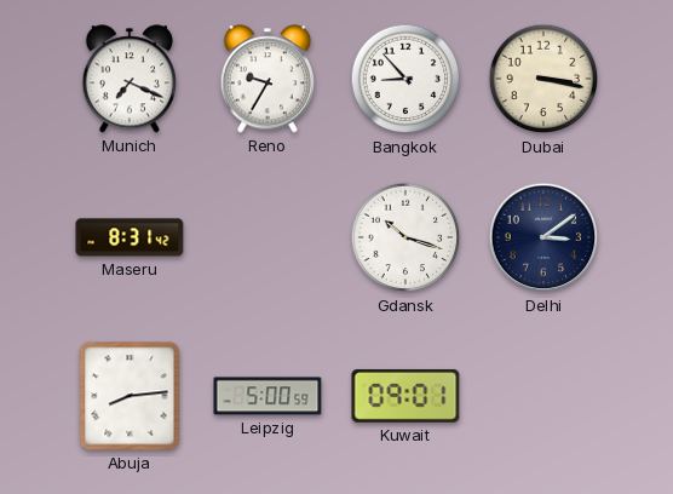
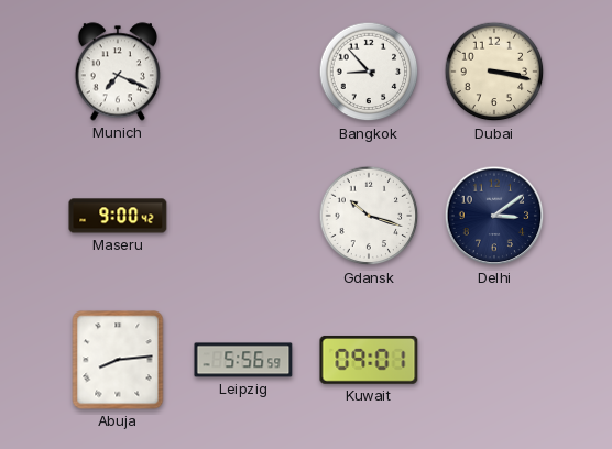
Reno: 9:35 -> none (266, 79)
Maseru: 8:31 -> 9:00 (118, 216)
Leipzig: 5:00 -> 5:56 (243, 360)
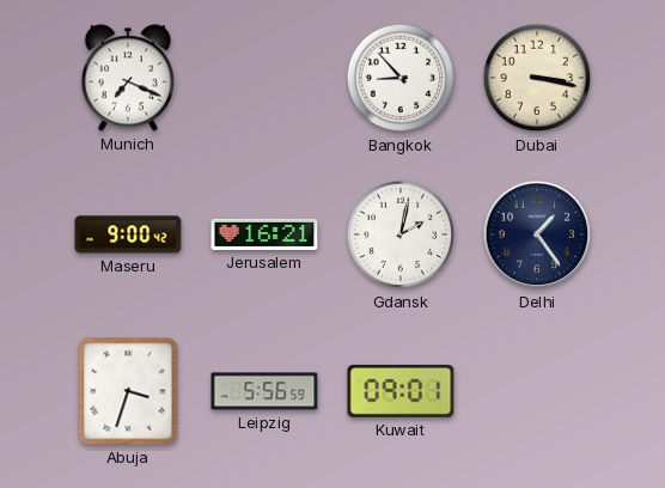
Jerusalem: none -> 16:21 (264, 234)
Gdansk: 10:18 -> 2:02 (401, 234)
Delhi: 3:09 -> 1:24 (537, 234)
Abuja: 8:14 -> 3:33 (128, 391)
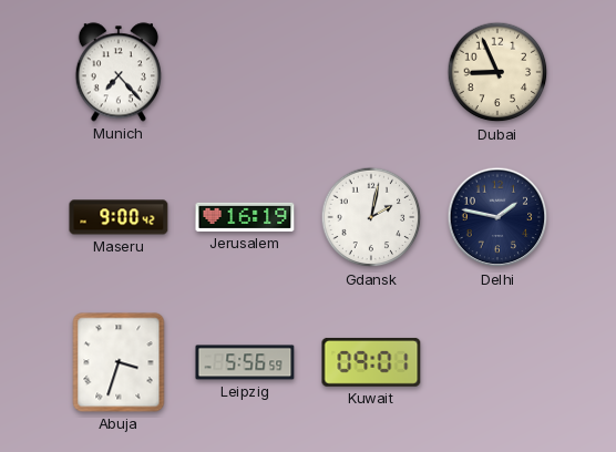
Munich: 7:19 -> 7:23 (117, 72)
Bangkok: 8:53 -> none (401, 78)
Dubai: 3:17 -> 8:56 (497, 72)
Jerusalem: 16:21 -> 16:19 (245, 217)
Delhi: 1:24 -> 1:47 (497, 217)
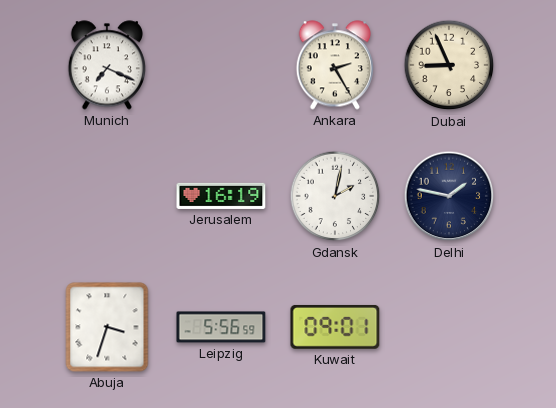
Munich: 7:23 -> 7:19 (106, 65)
Ankara: none -> 2:25 (334, 65)
Maseru: 9:00 -> none (119, 217)
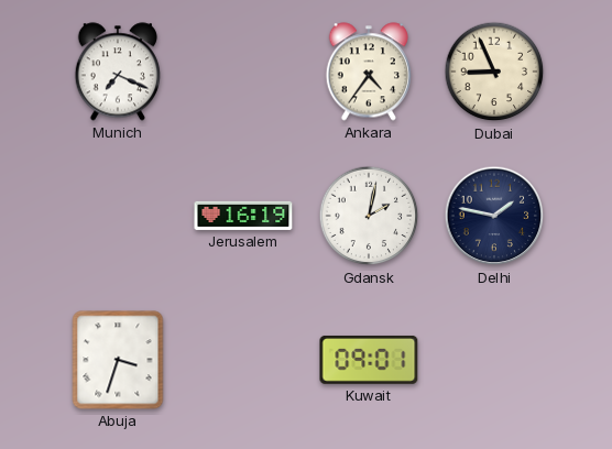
Ankara: 2:25 -> 4:36 (368, 72)
Leipzig: 5:56 -> none (221, 327)
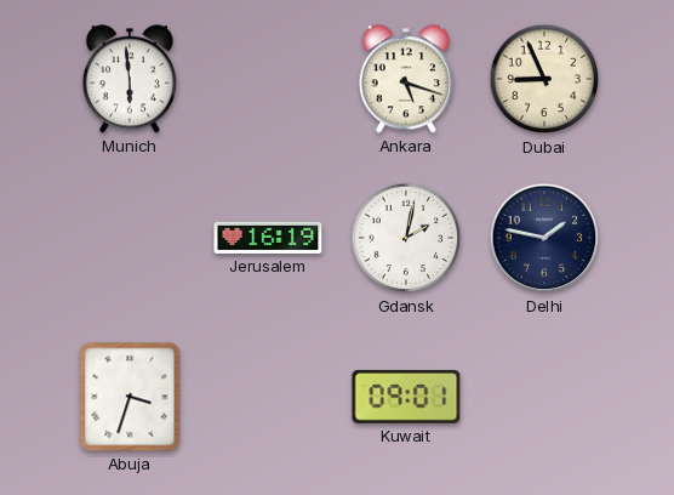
Munich: 7:19 -> 5:59 (128, 79)
Ankara: 4:36 -> 5:18 (405, 79)
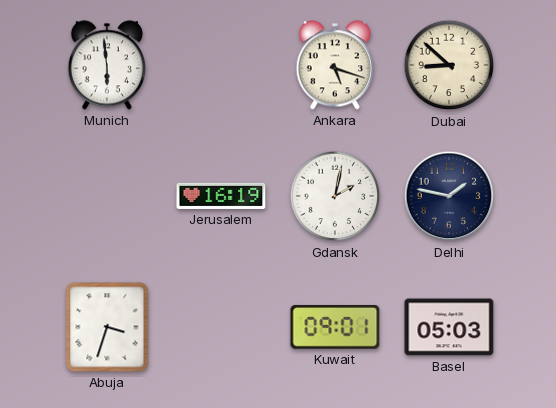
Dubai: 8:56 -> 8:52 (449, 65)
Basel: none -> 05:03 (449, 327)
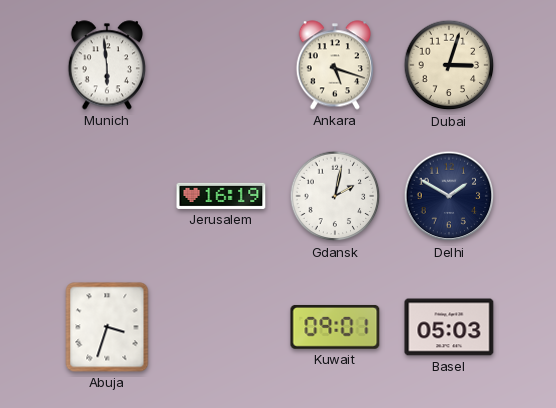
Dubai: 8:52 -> 3:03 (449, 65)
Delhi: 1:47 -> 1:50 (449, 196)
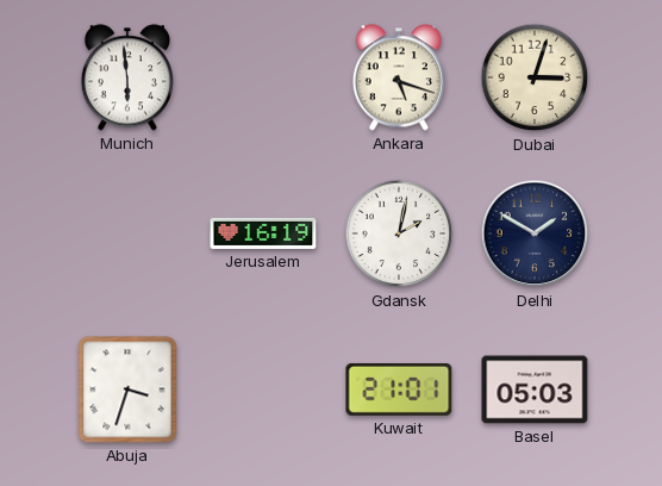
Kuwait: 09:01 -> 21:01 (399, 390)
